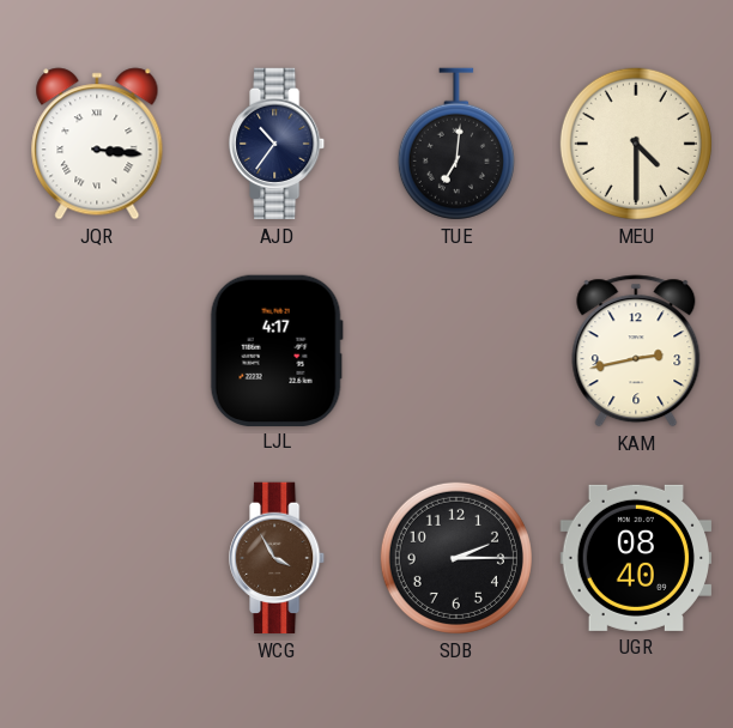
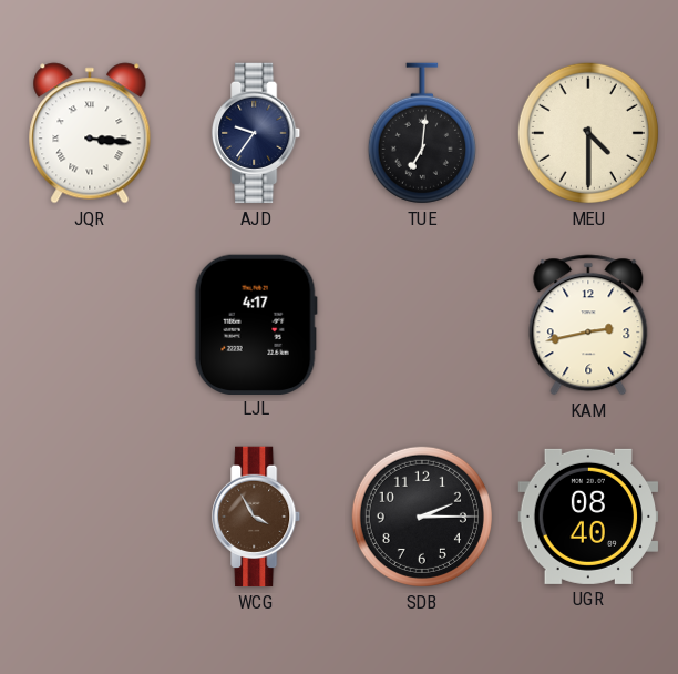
AJD: 10:36 -> 9:36 (257, 133)
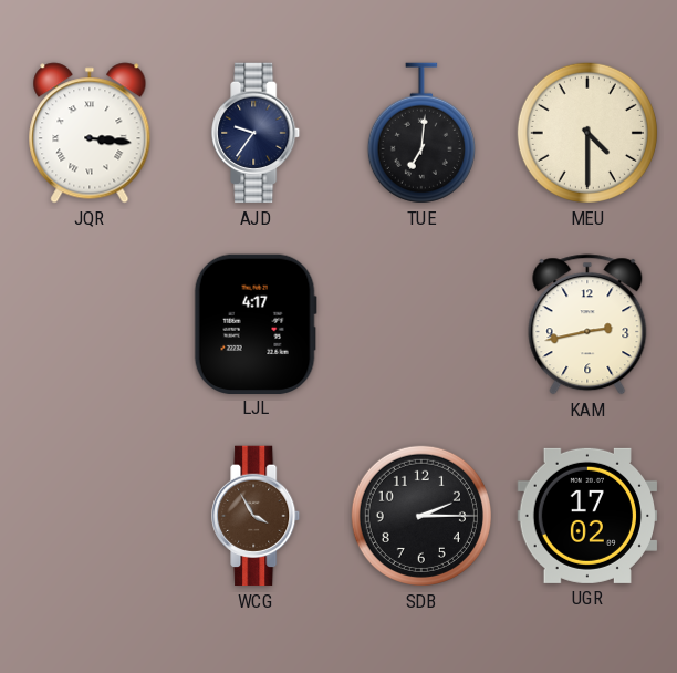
UGR: 08:40 -> 17:02 (587, 516)
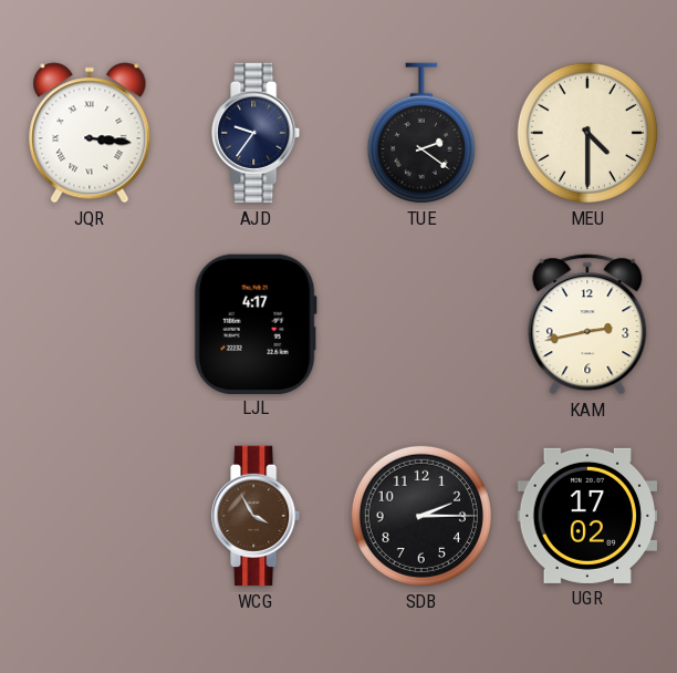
TUE: 7:01 -> 2:21 (421, 133)
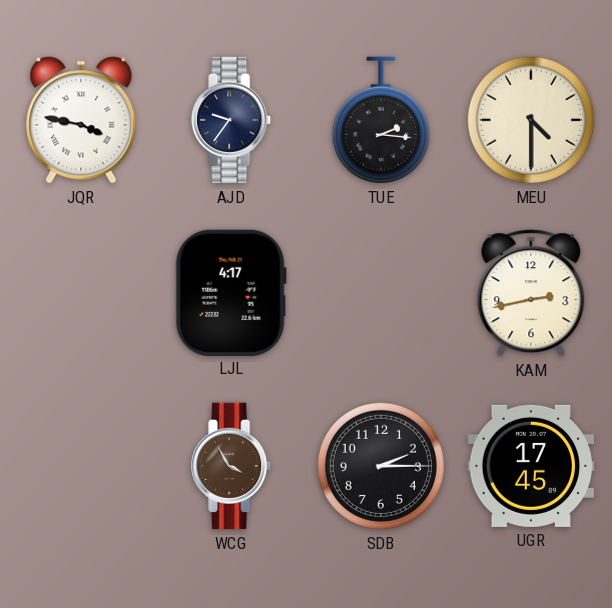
JQR: 3:16 -> 3:47 (81, 120)
TUE: 2:21 -> 2:16 (381, 120)
UGR: 17:02 -> 17:45 (531, 466)
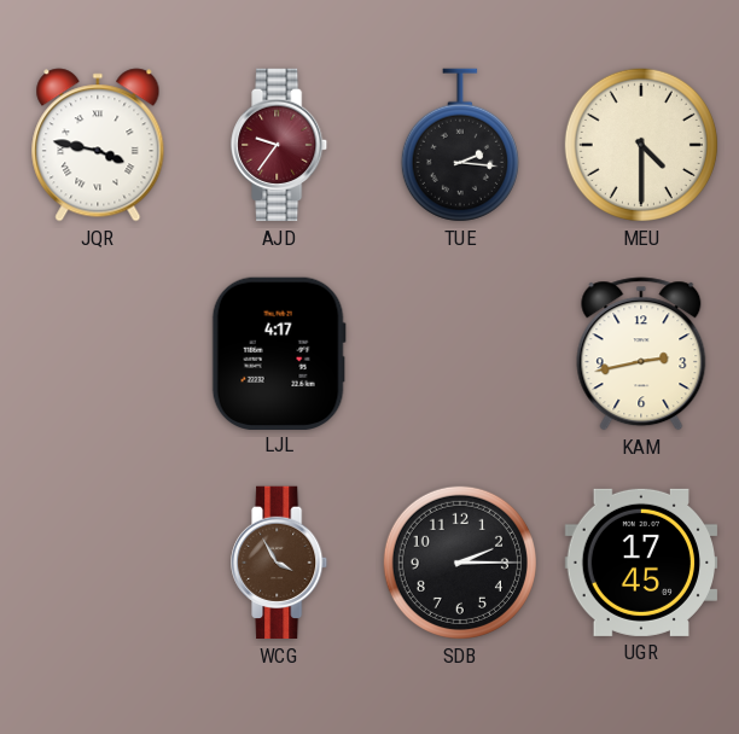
AJD dial: navy -> burgundy (280, 145)
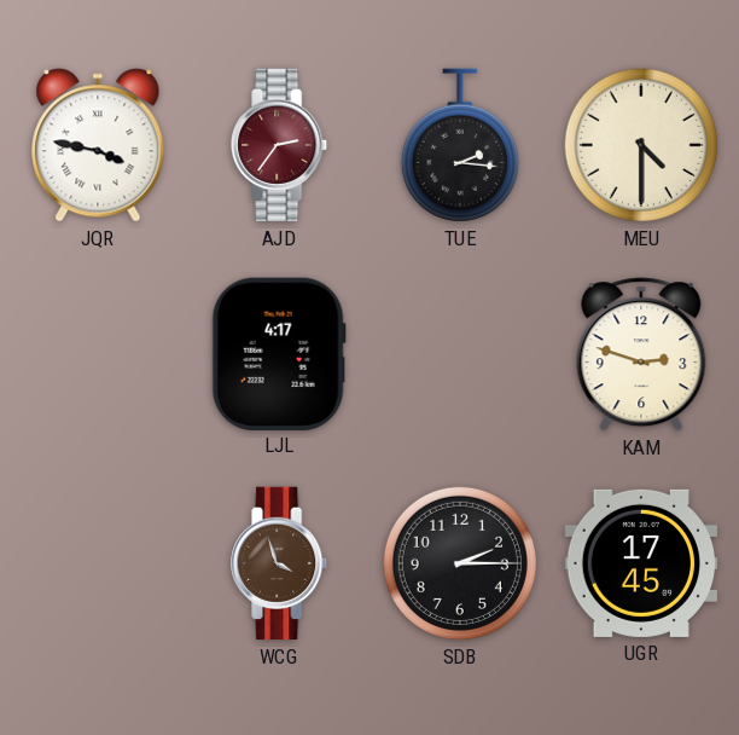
AJD: 9:36 -> 2:36 (280, 145)
KAM: 2:43 -> 2:48 (641, 354)
WCG: 3:55 -> 3:57 (280, 563)
